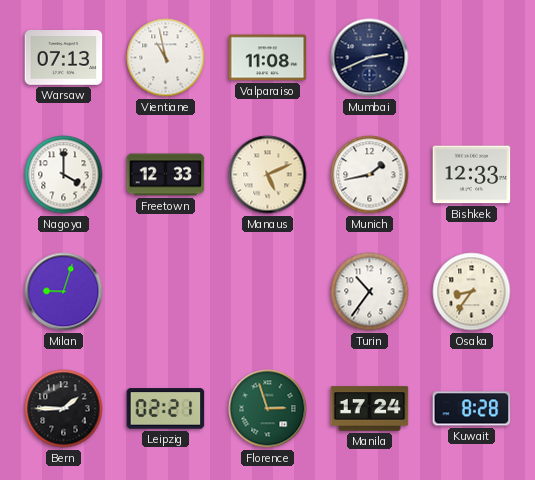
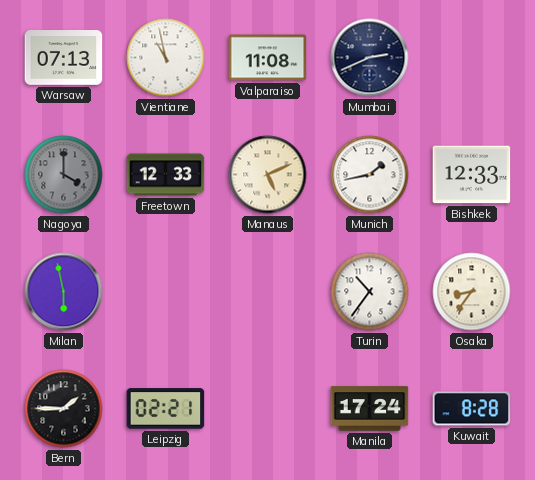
Nagoya dial: white -> grey (64, 175)
Milan: 9:03 -> 5:58 (64, 292)
Florence: 2:57 -> none (268, 409)
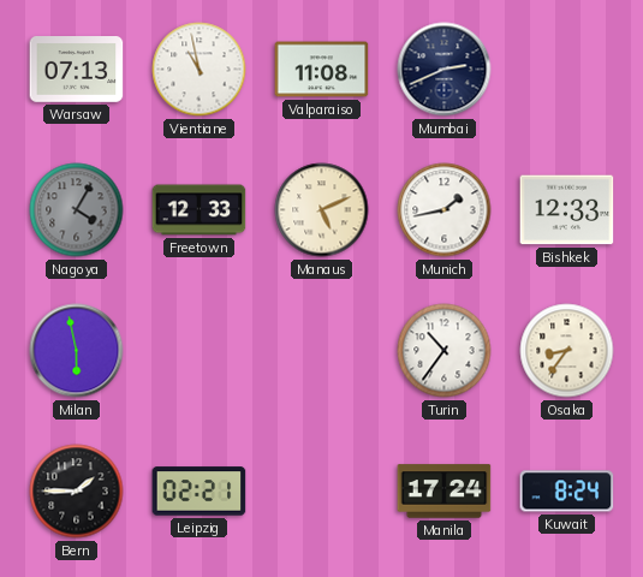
Nagoya: 4:00 -> 4:05 (77, 210)
Kuwait: 8:28 -> 8:24 (567, 492)
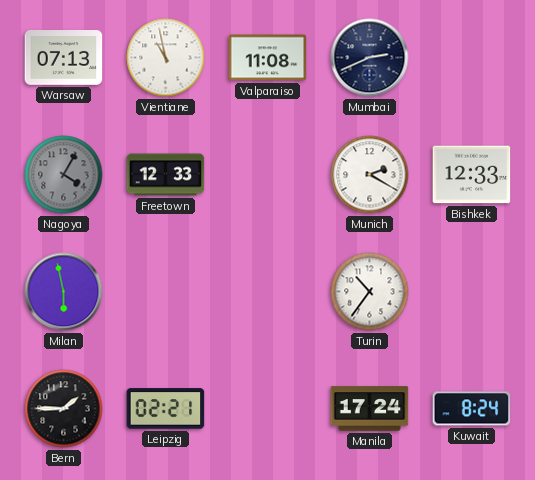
Manaus: 5:11 -> none (322, 210)
Munich: 1:43 -> 2:20 (370, 175)
Osaka: 8:36 -> none (567, 351)
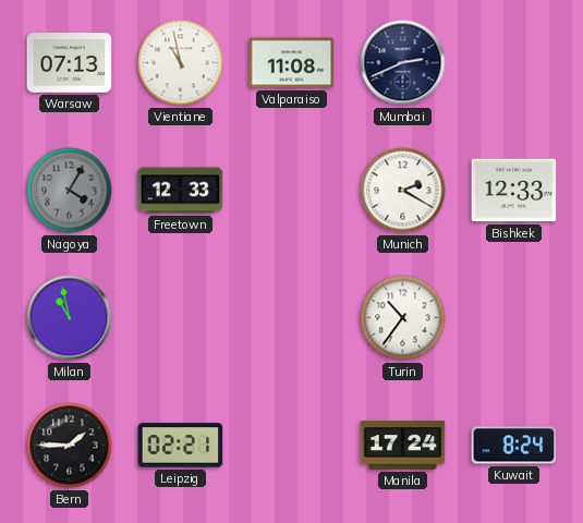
Milan: 5:58 -> 10:58 (70, 318)
